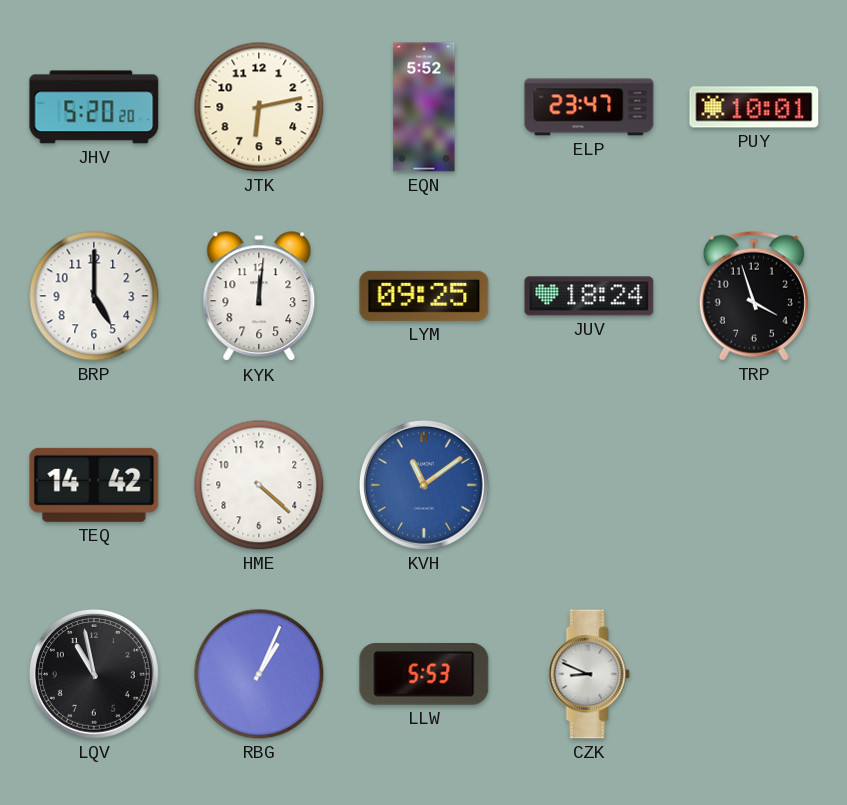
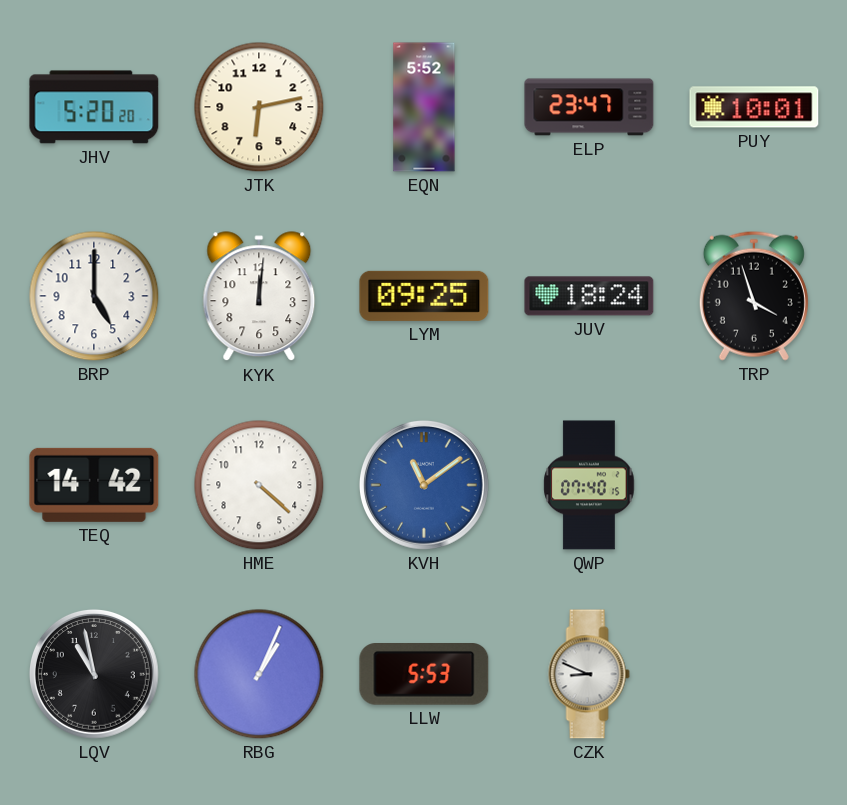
QWP: none -> 07:40 (589, 485)
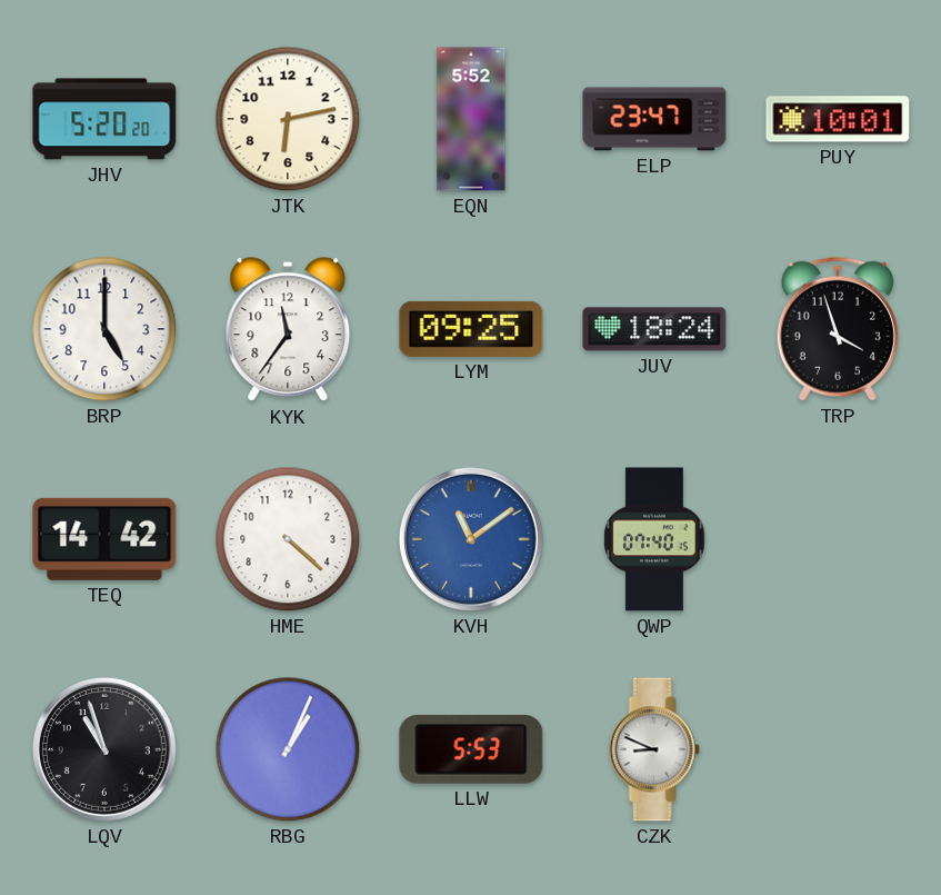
KYK: 12:01 -> 11:36 (288, 330)
LQV: 10:58 -> 10:57 (104, 749)
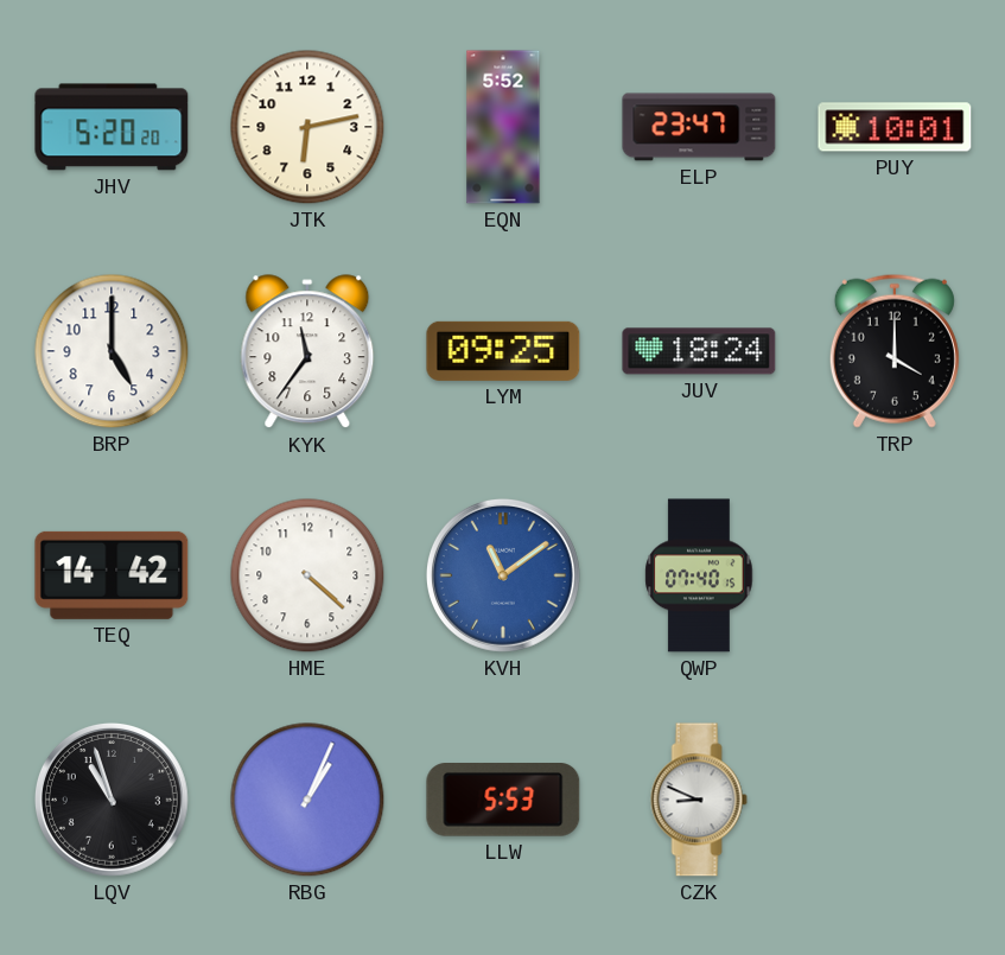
TRP: 3:57 -> 4:00 (895, 351)
